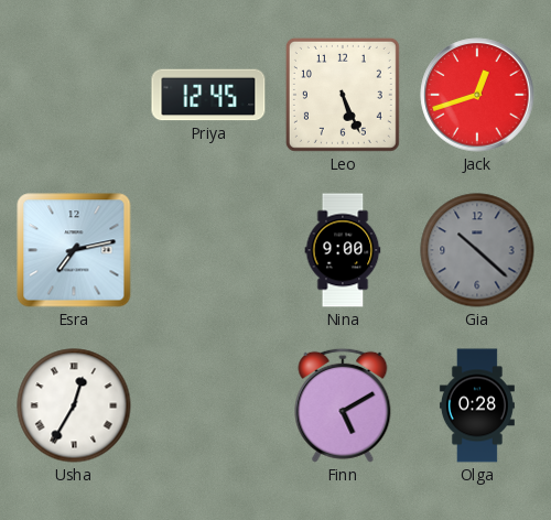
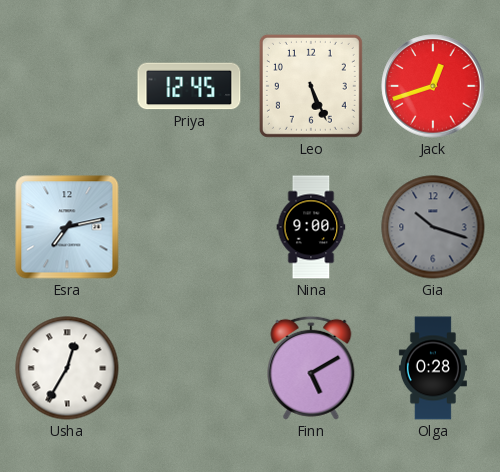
Gia: 10:22 -> 10:18 (433, 227)
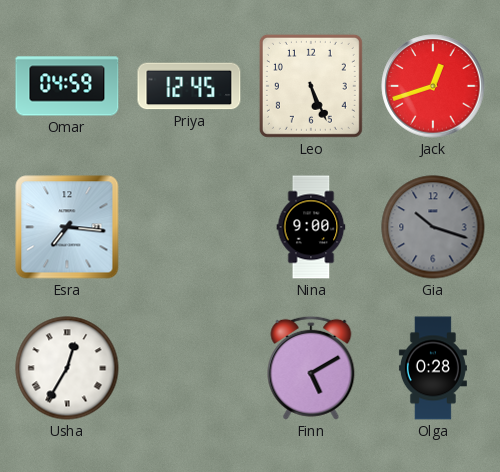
Omar: none -> 04:59 (67, 86)
Esra: 7:13 -> 7:16 (67, 227)
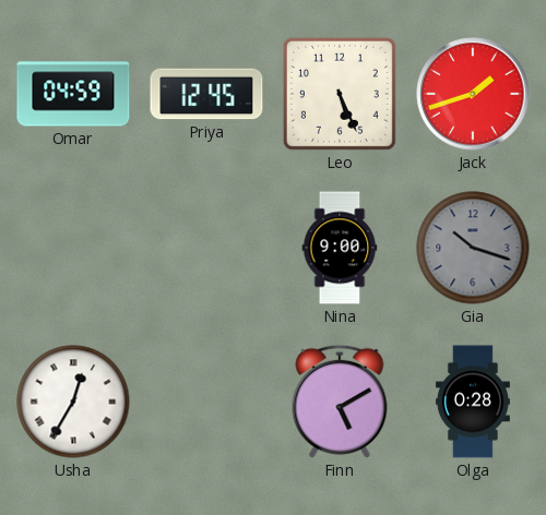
Jack: 12:42 -> 1:42 (473, 94)
Esra: 7:16 -> none (67, 227)
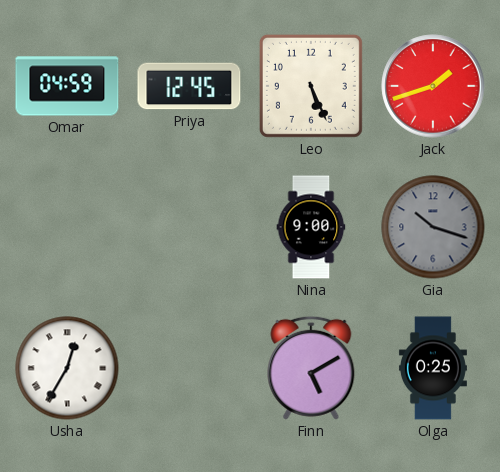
Olga: 0:28 -> 0:25 (433, 368)
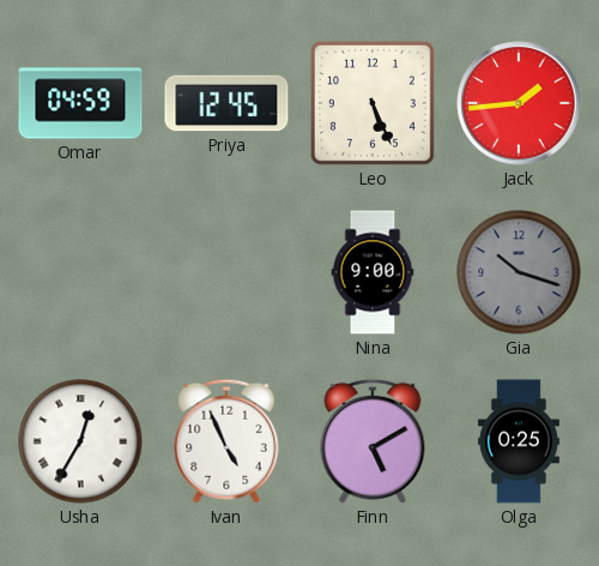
Jack: 1:42 -> 1:44 (519, 103)
Ivan: none -> 4:56 (226, 441)
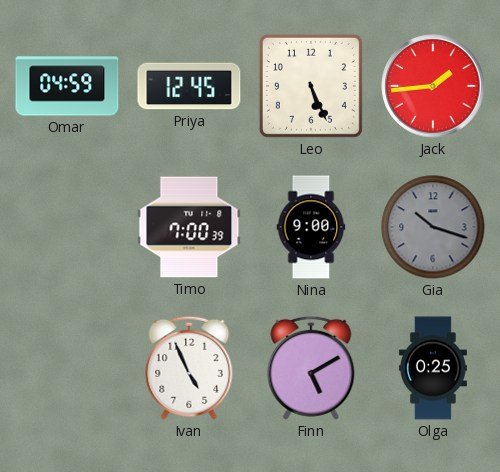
Timo: none -> 7:00 (189, 227)
Usha: 12:35 -> none (80, 441)
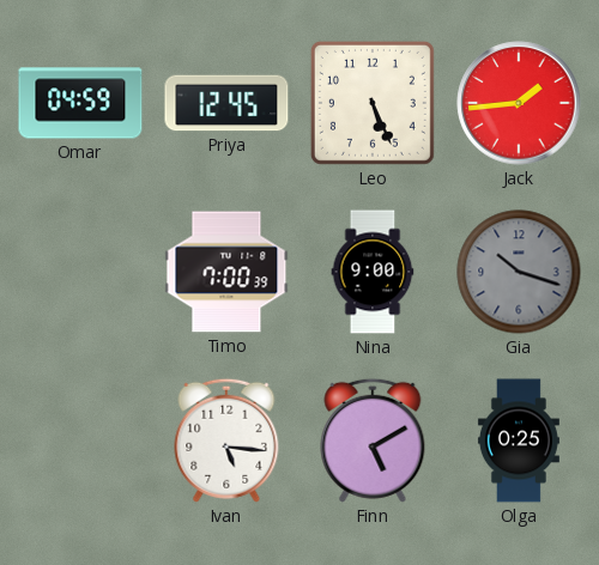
Ivan: 4:56 -> 5:16 (226, 441)
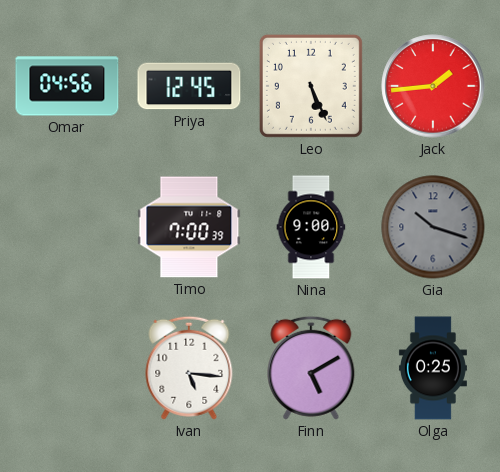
Omar: 04:59 -> 04:56 (67, 86)
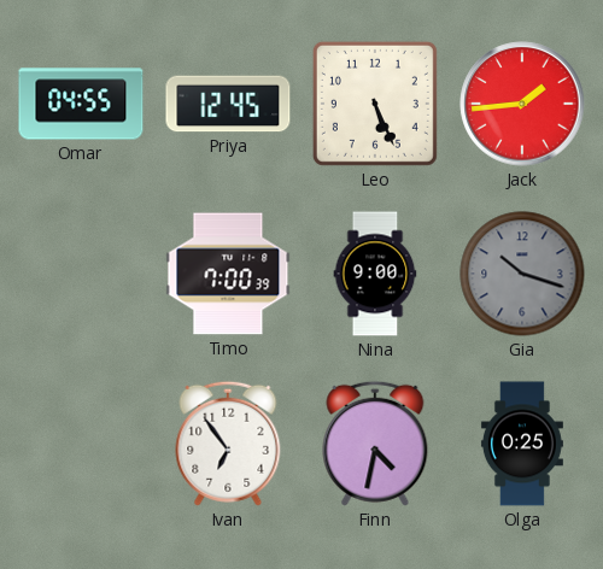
Omar: 04:56 -> 04:55 (81, 104)
Ivan: 5:16 -> 6:54 (228, 444)
Finn: 5:10 -> 4:32 (375, 444)
